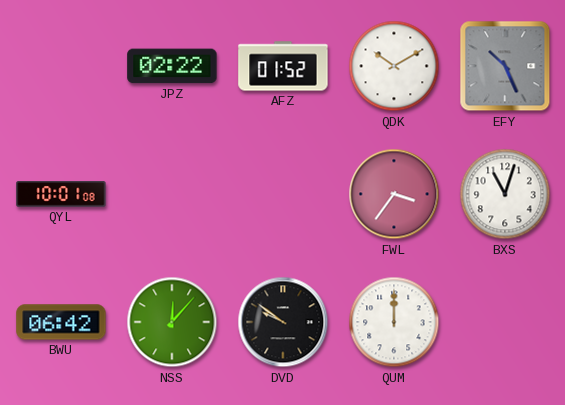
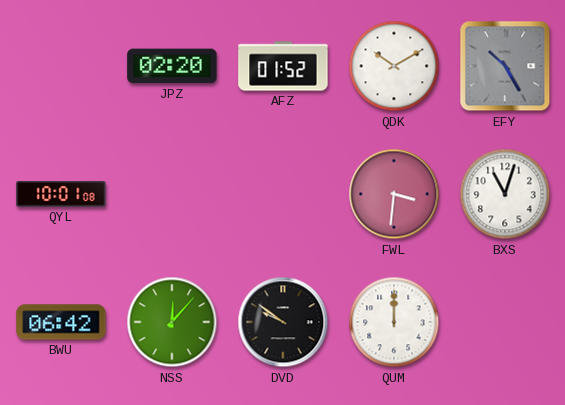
JPZ: 02:22 -> 02:20 (172, 66)
EFY: 10:26 -> 10:25 (505, 66)
FWL: 3:36 -> 3:31 (394, 194)
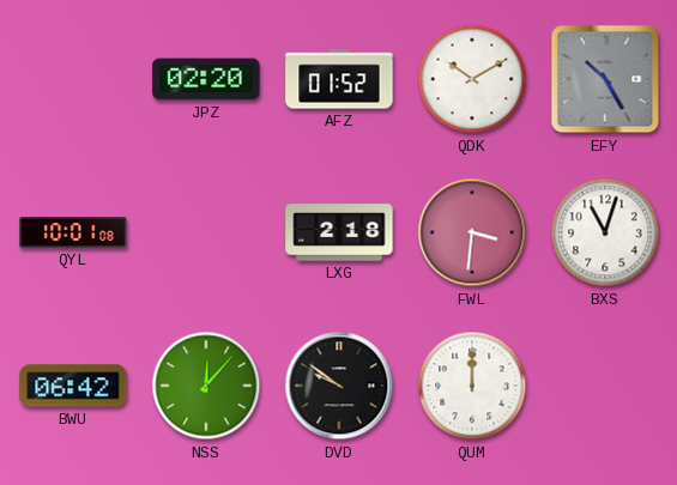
LXG: none -> 2:18 (339, 232)
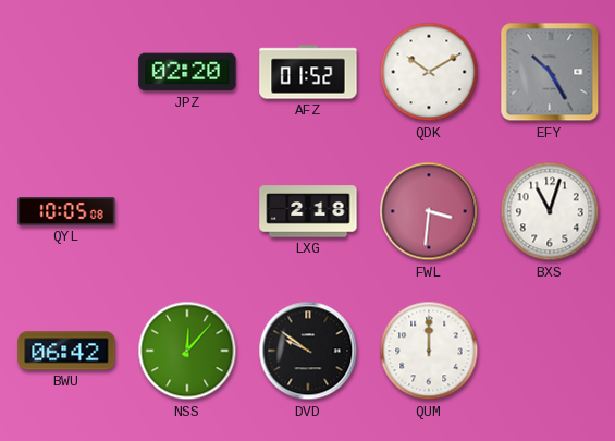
QYL: 10:01 -> 10:05 (66, 211)
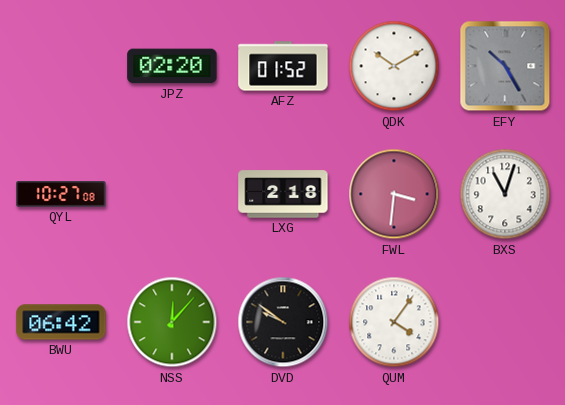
QYL: 10:05 -> 10:27 (61, 194)
QUM: 12:00 -> 4:06 (394, 322)
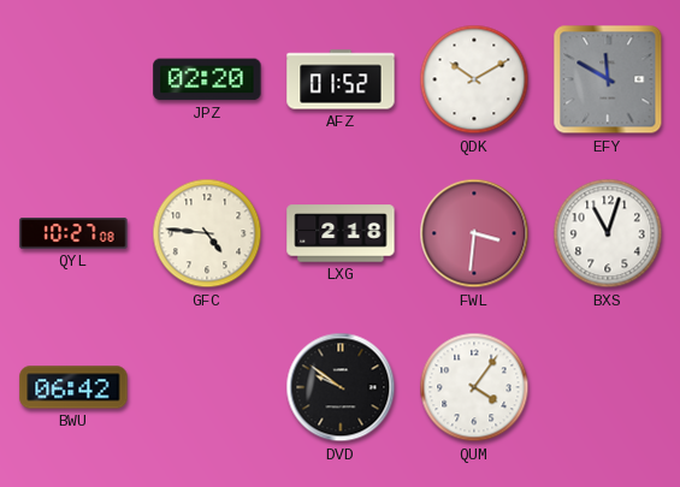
EFY: 10:25 -> 11:50 (608, 79)
GFC: none -> 4:46 (207, 233)
NSS: 12:07 -> none (172, 322)
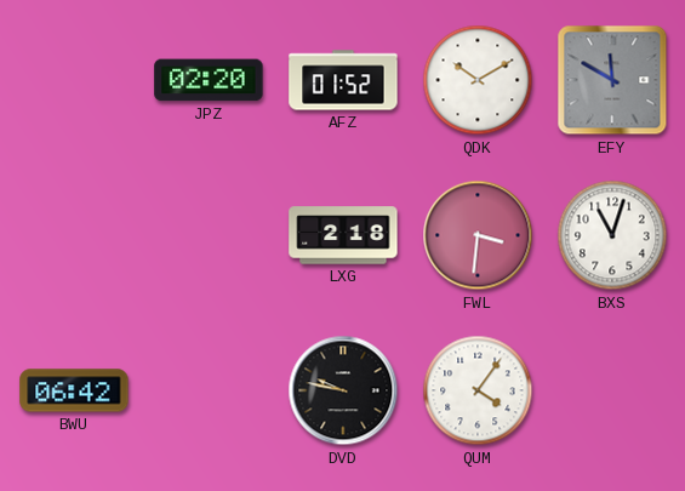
QYL: 10:27 -> none (73, 233)
GFC: 4:46 -> none (207, 233)
DVD: 9:51 -> 9:47 (343, 390)
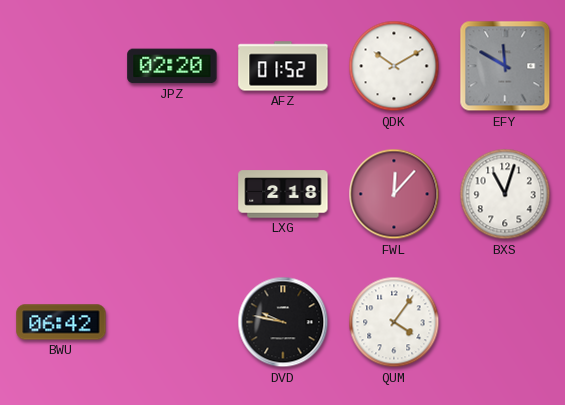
FWL: 3:31 -> 12:07 (394, 194)
